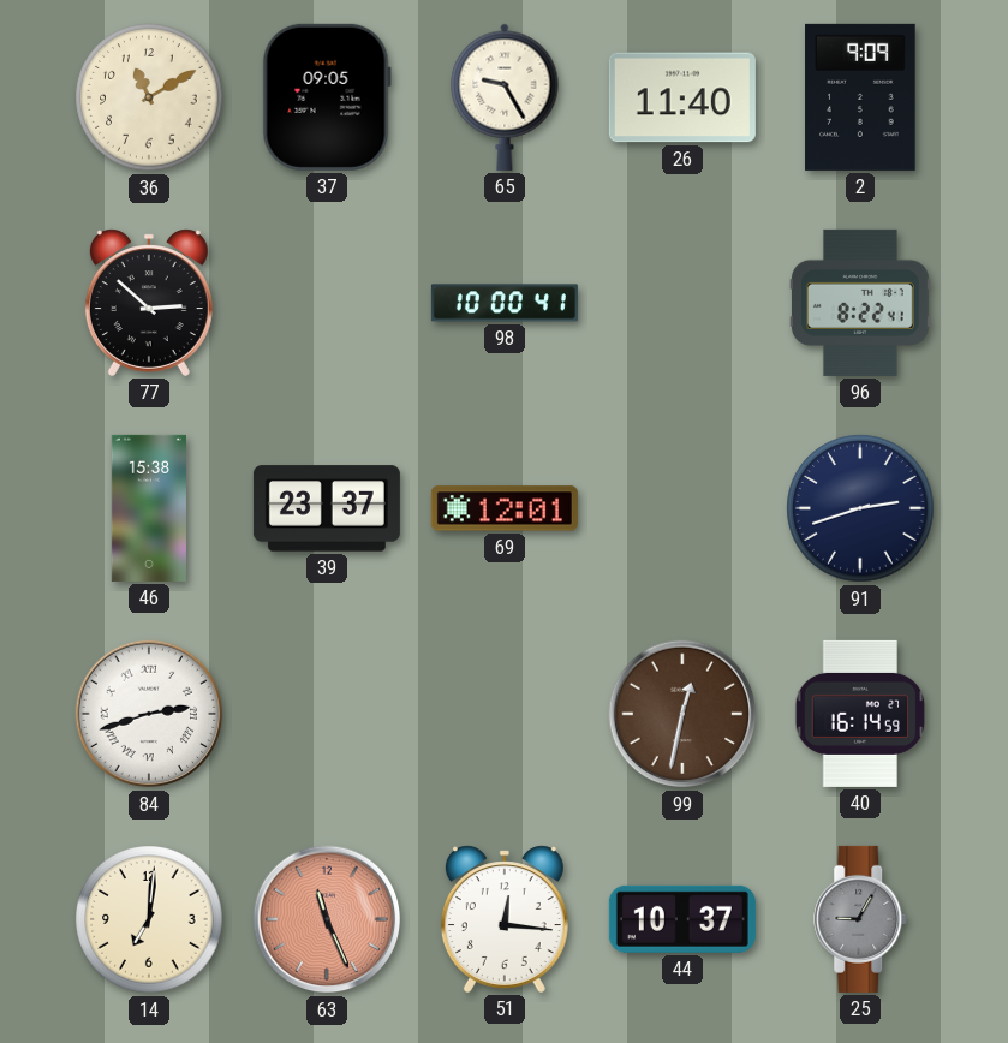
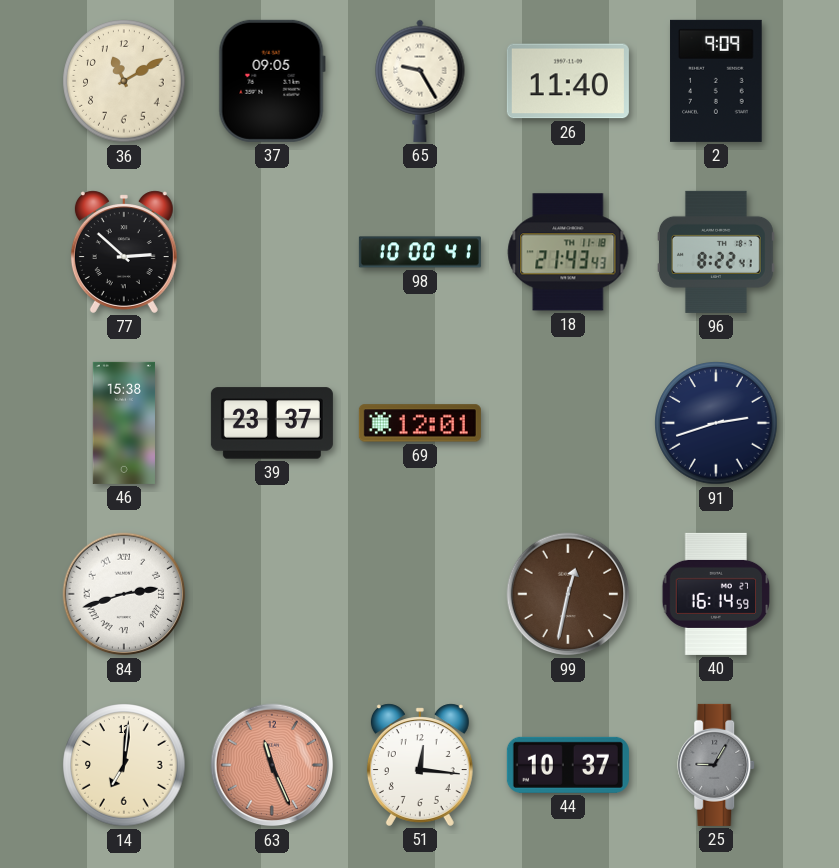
18: none -> 21:43 (568, 252)
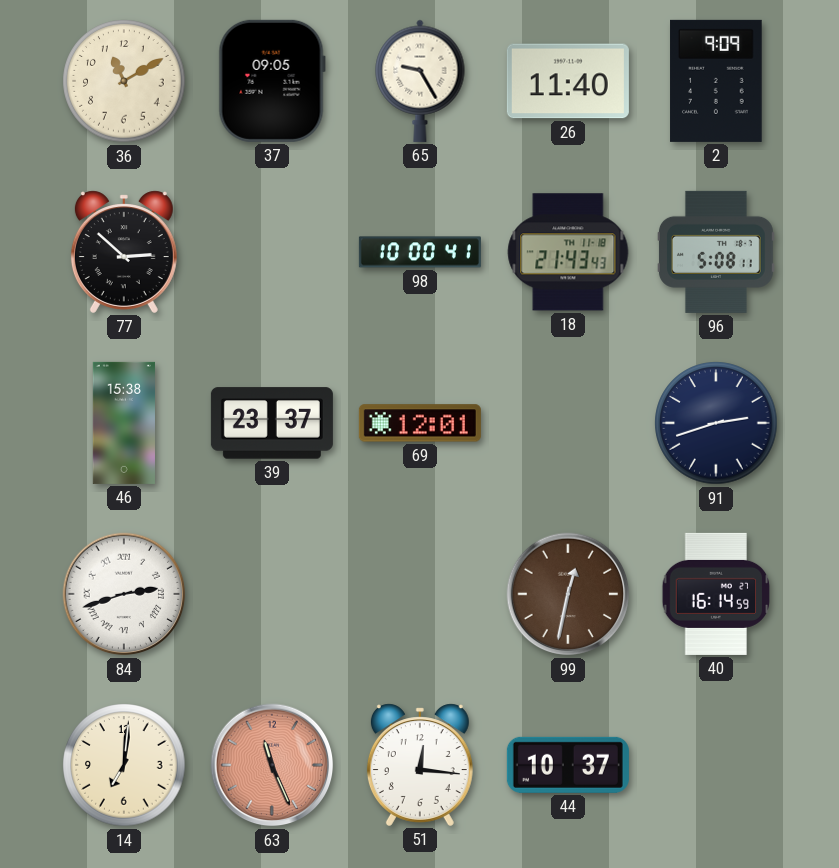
96: 8:22 -> 5:08 (716, 252)
25: 9:05 -> none (717, 765)
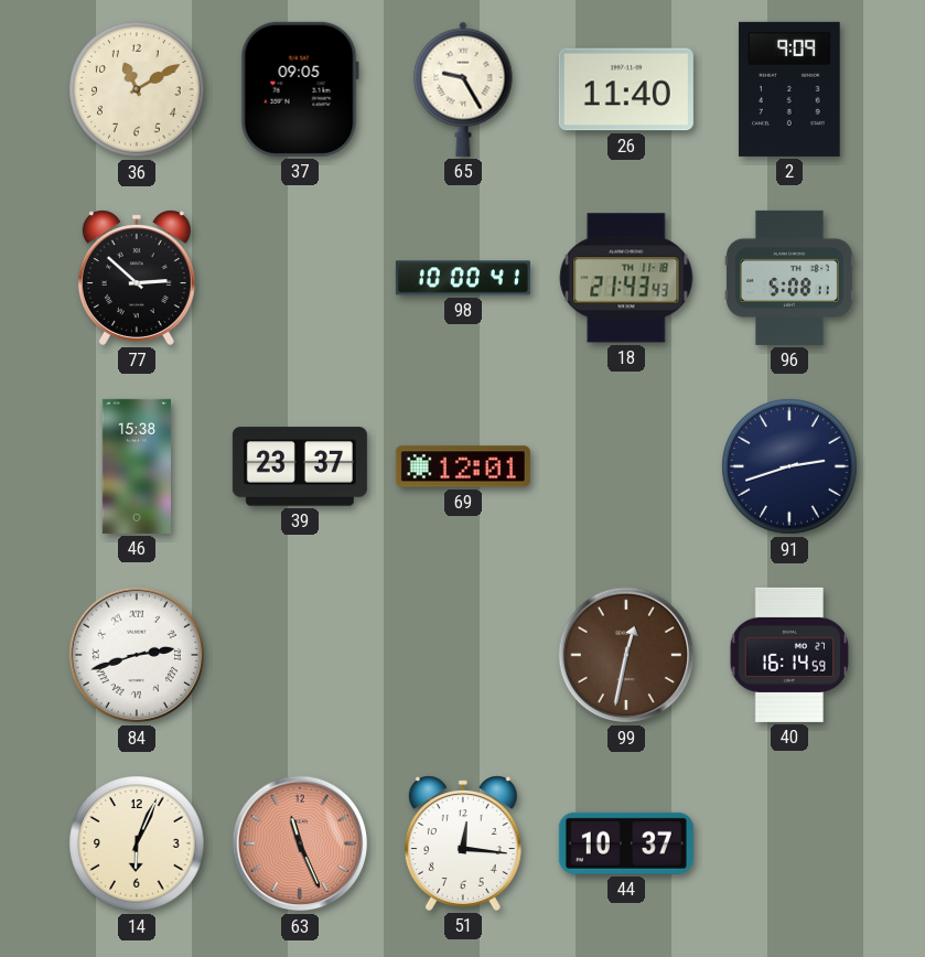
14: 7:01 -> 6:04 (137, 843)
